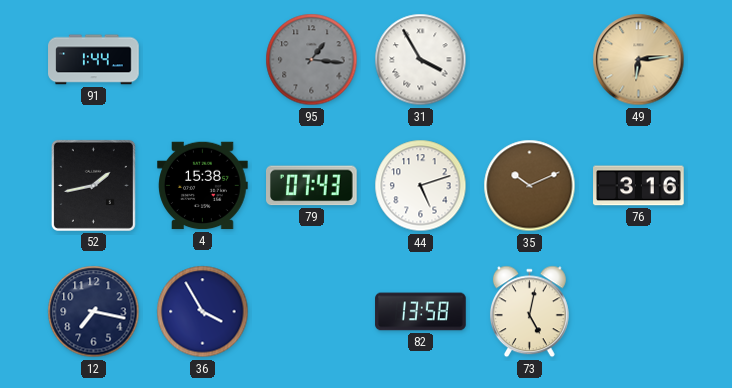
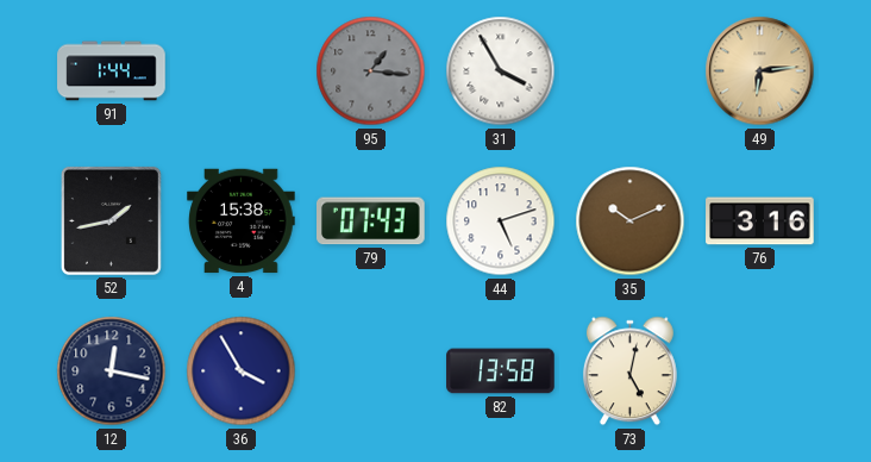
12: 7:17 -> 12:17 (112, 372)
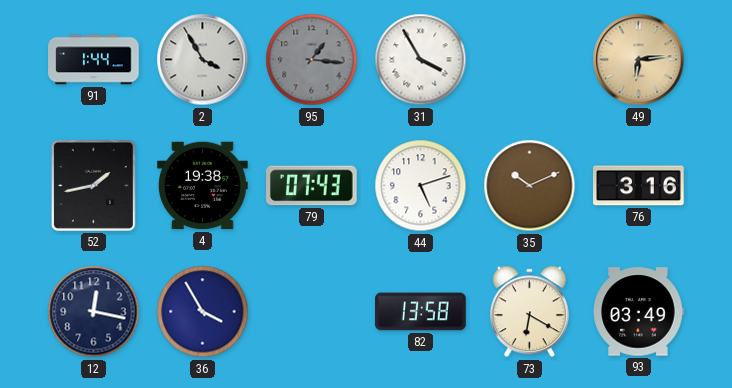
2: none -> 3:55 (203, 60)
4: 15:38 -> 19:38 (203, 186)
73: 5:02 -> 6:20 (529, 312)
93: none -> 03:49 (639, 312)
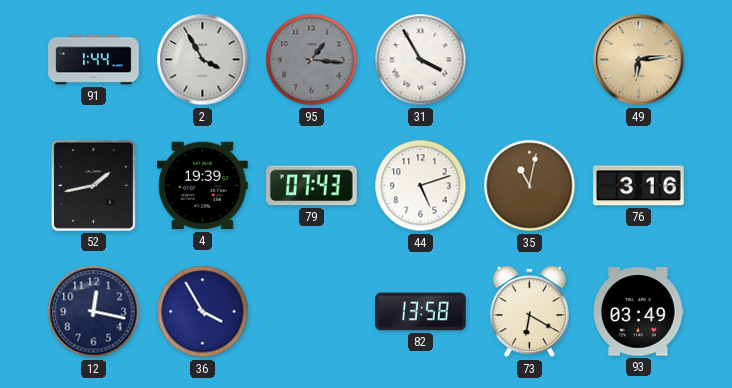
4: 19:38 -> 19:39 (203, 186)
35: 10:11 -> 11:02 (530, 186)
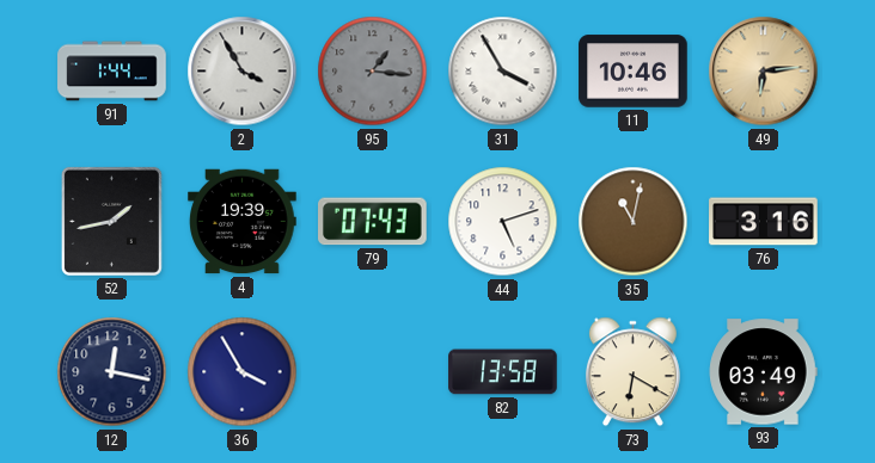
11: none -> 10:46 (634, 72)
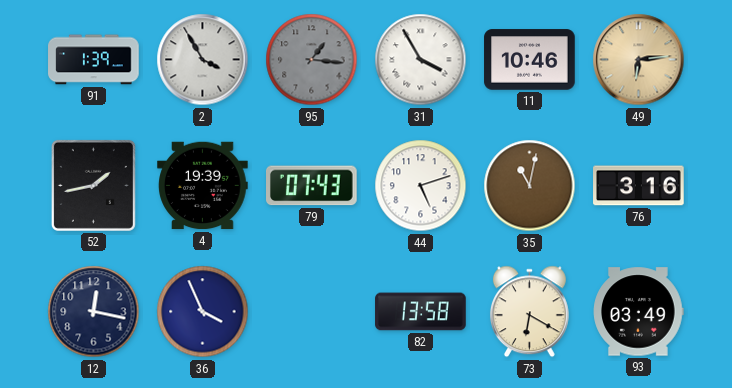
91: 1:44 -> 1:39 (94, 60)
36: 3:55 -> 3:56 (203, 312)
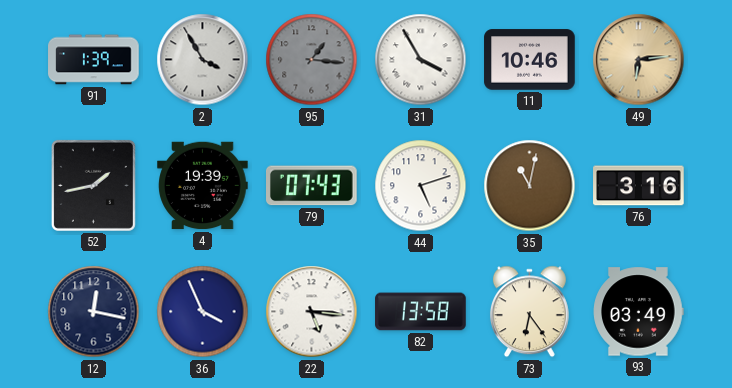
22: none -> 5:16 (312, 312)
73: 6:20 -> 6:24 (529, 312)
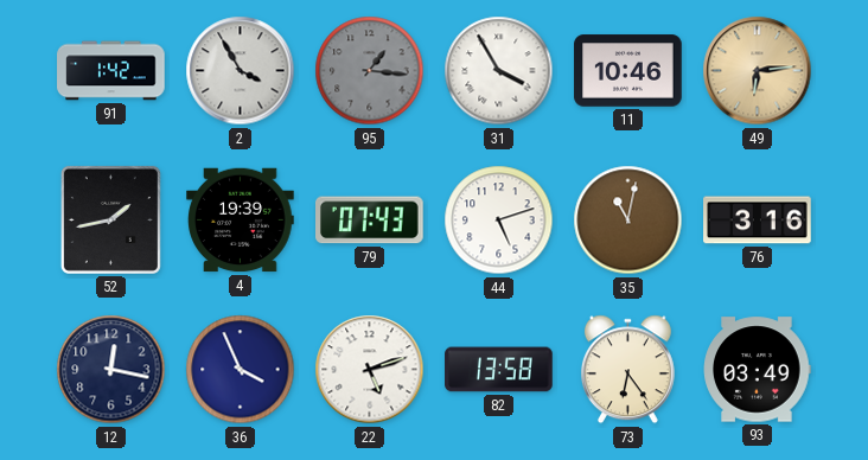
91: 1:39 -> 1:42 (111, 71)
22: 5:16 -> 5:12 (370, 370)
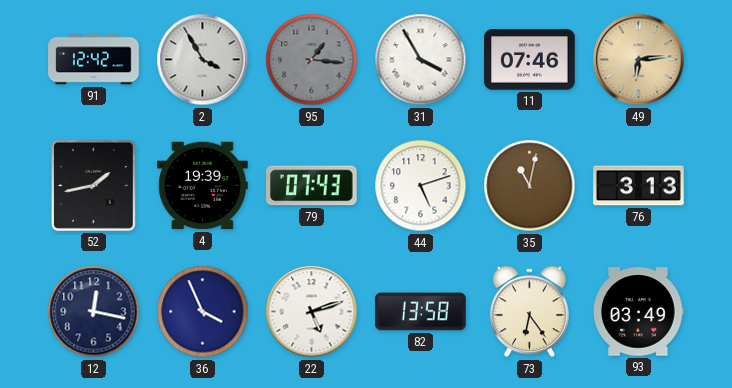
91: 1:42 -> 12:42 (94, 60)
11: 10:46 -> 07:46 (530, 60)
76: 3:16 -> 3:13 (639, 186)
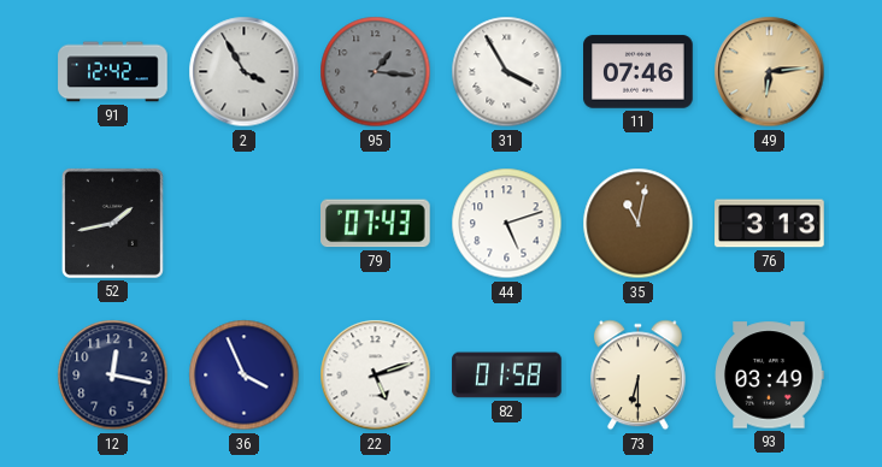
4: 19:39 -> none (203, 186)
82: 13:58 -> 01:58 (507, 376)
73: 6:24 -> 6:30 (637, 376)
